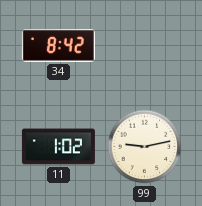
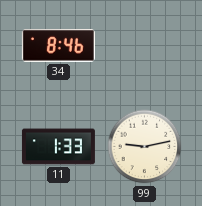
34: 8:42 -> 8:46 (58, 46)
11: 1:02 -> 1:33 (58, 147)
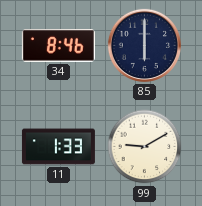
85: none -> 6:00 (144, 45)
99: 9:13 -> 9:10 (145, 147)
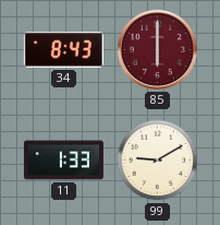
34: 8:46 -> 8:43 (63, 50)
85 dial: navy -> burgundy (157, 49)
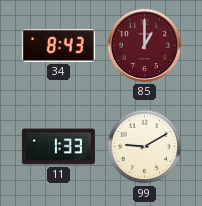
85: 6:00 -> 1:00 (144, 45)
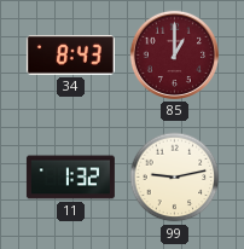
11: 1:33 -> 1:32 (70, 178)
99: 9:10 -> 9:13 (175, 178)
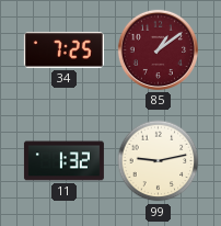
34: 8:43 -> 7:25 (63, 50)
85: 1:00 -> 1:09 (158, 49)
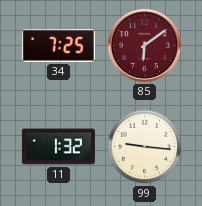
85: 1:09 -> 6:09 (144, 45)
99: 9:13 -> 9:16 (145, 147)
